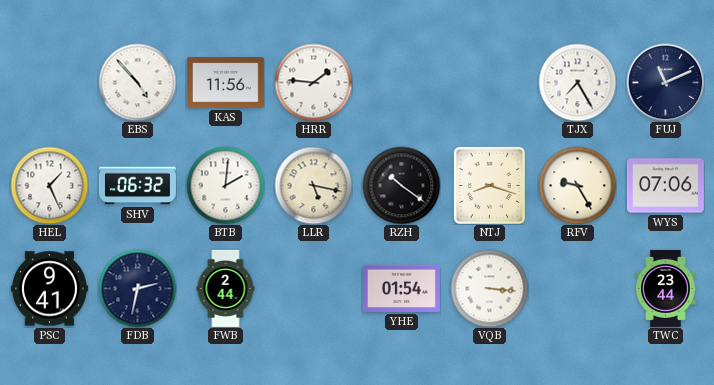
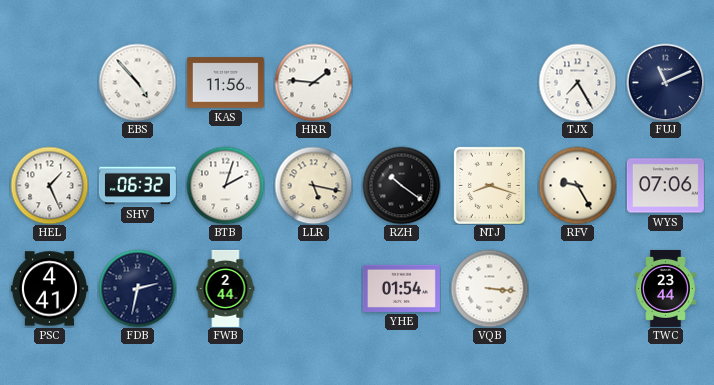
BTB: 2:01 -> 2:03 (225, 185)
PSC: 9:41 -> 4:41 (49, 289)
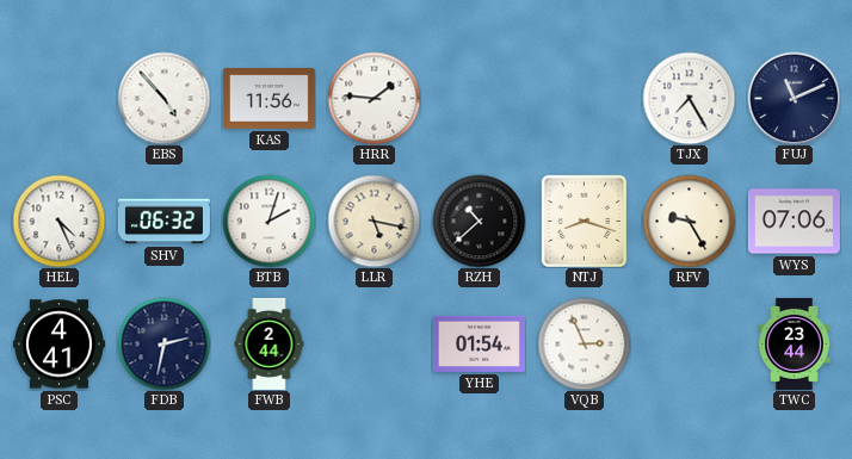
HEL: 1:26 -> 4:26 (58, 221)
RZH: 10:21 -> 10:38 (479, 221)
VQB: 3:16 -> 2:56 (584, 343)
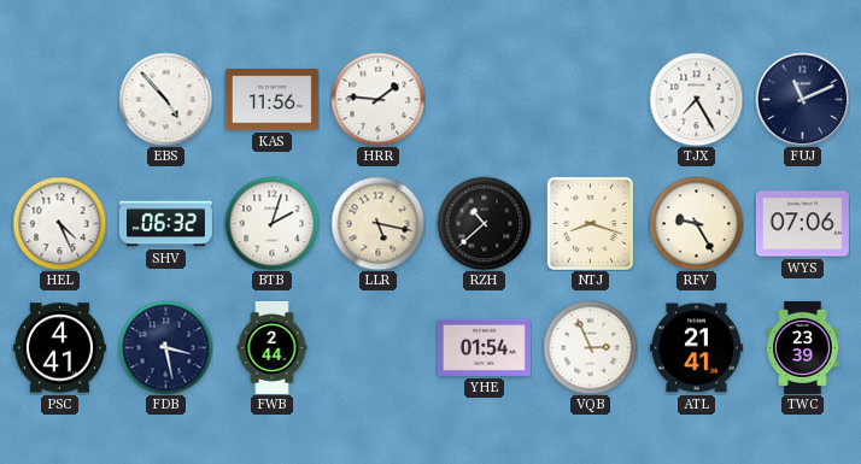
FDB: 2:32 -> 3:28 (165, 347)
ATL: none -> 21:41 (696, 348)
TWC: 23:44 -> 23:39 (803, 347)
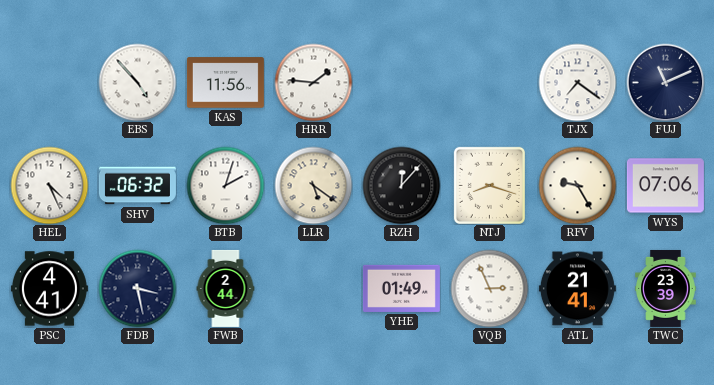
TJX: 7:25 -> 7:21 (577, 82)
LLR: 5:17 -> 5:21 (313, 185)
RZH: 10:38 -> 12:07 (401, 185)
YHE: 01:54 -> 01:49 (401, 288)
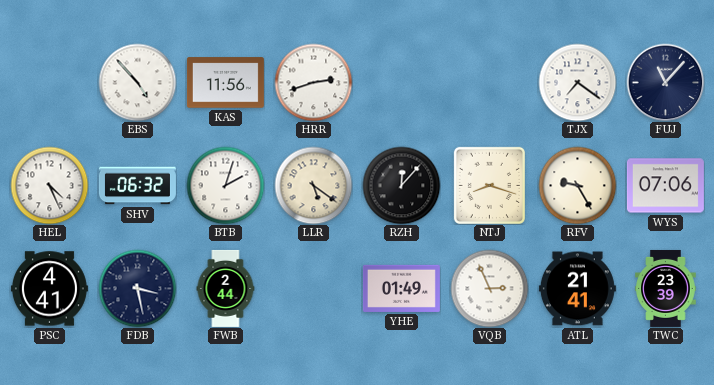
HRR: 1:46 -> 2:42 (313, 82)
FUJ: 11:11 -> 11:07 (665, 82)
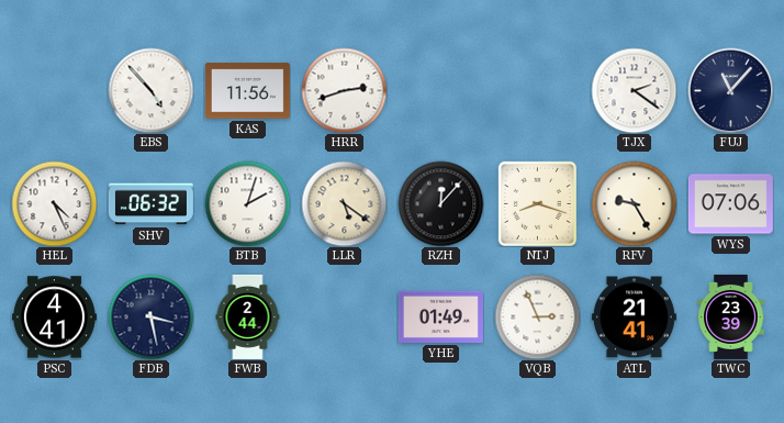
TJX: 7:21 -> 2:21 (634, 90)
